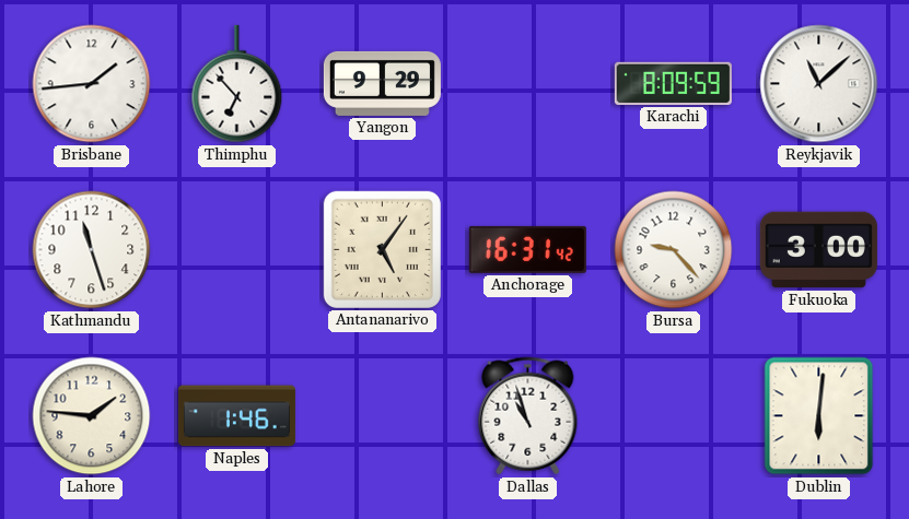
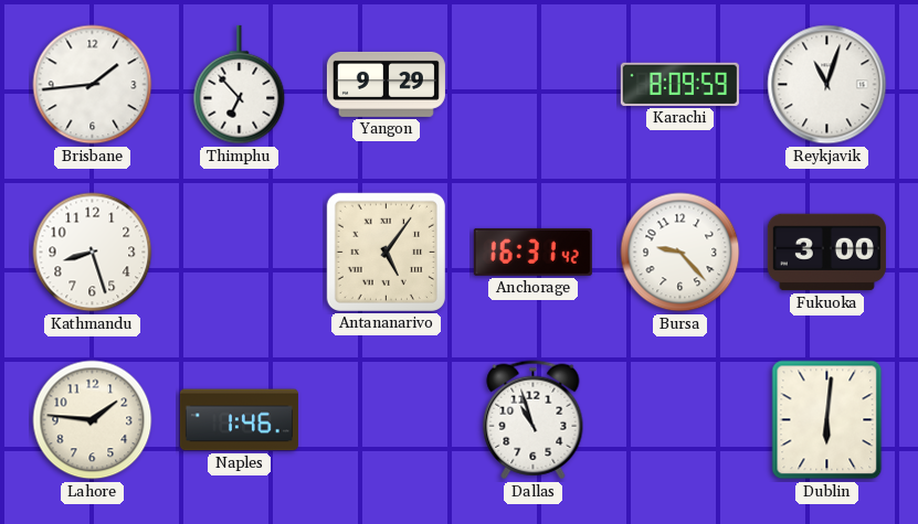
Reykjavik: 11:08 -> 11:03 (827, 85)
Kathmandu: 11:27 -> 8:27 (93, 253)
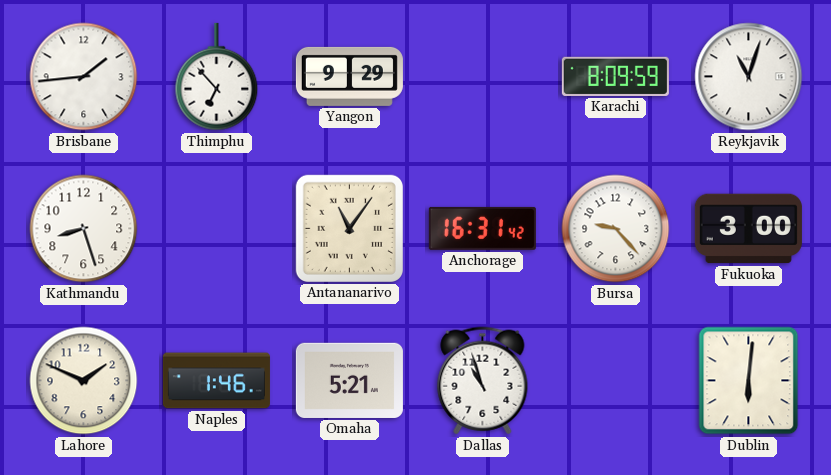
Antananarivo: 5:06 -> 11:06 (349, 228)
Lahore: 1:46 -> 1:49 (84, 381)
Omaha: none -> 5:21 (349, 380)
